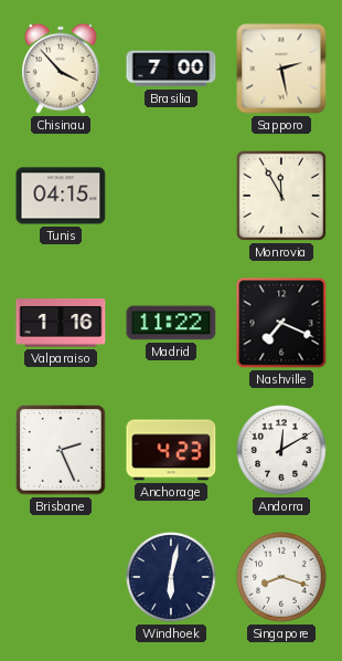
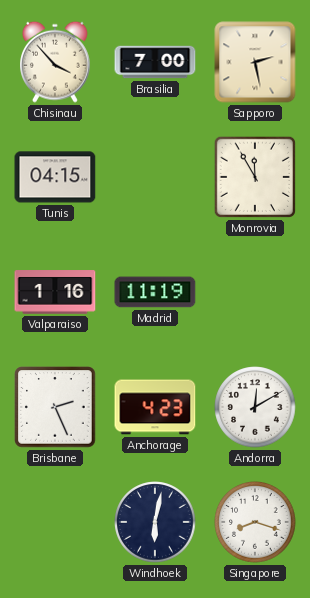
Madrid: 11:22 -> 11:19 (155, 292)
Nashville: 7:19 -> none (281, 323)
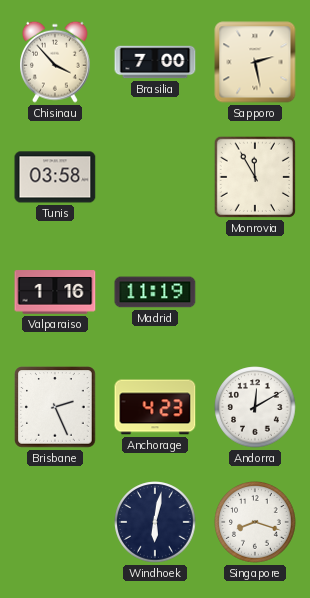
Tunis: 04:15 -> 03:58 (55, 177)
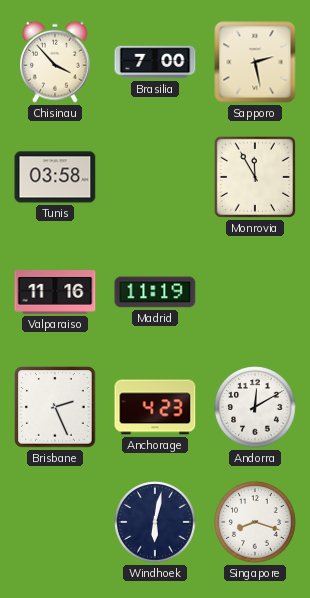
Valparaiso: 1:16 -> 11:16 (55, 292)
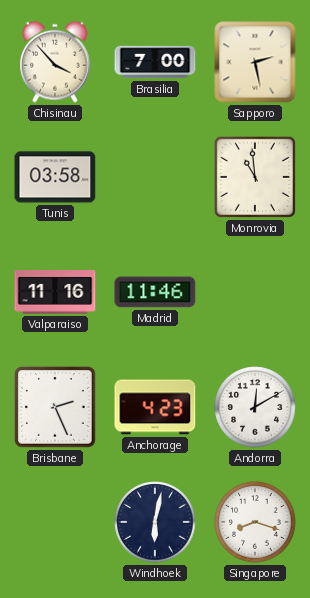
Monrovia: 11:55 -> 10:59 (255, 177)
Madrid: 11:19 -> 11:46 (155, 292)
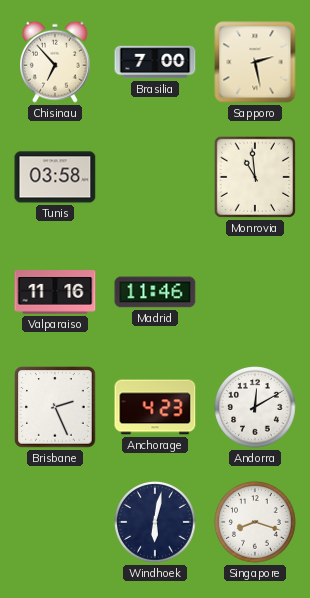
Chisinau: 3:53 -> 6:53 (56, 62)
